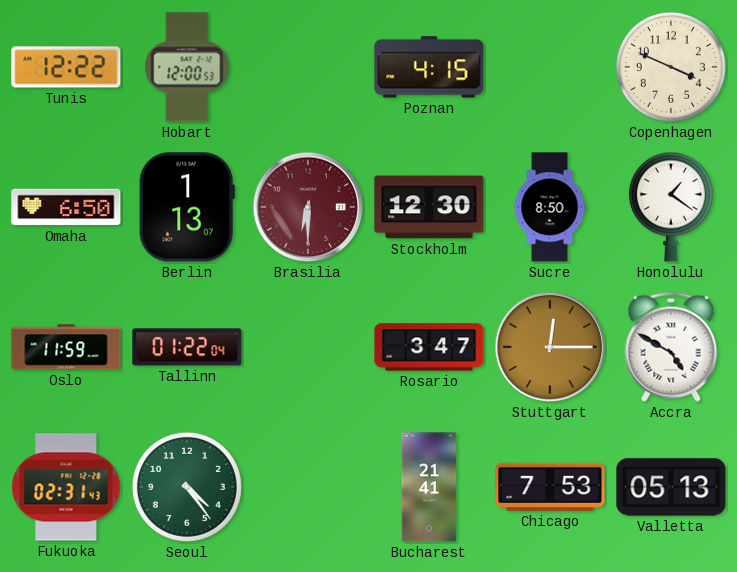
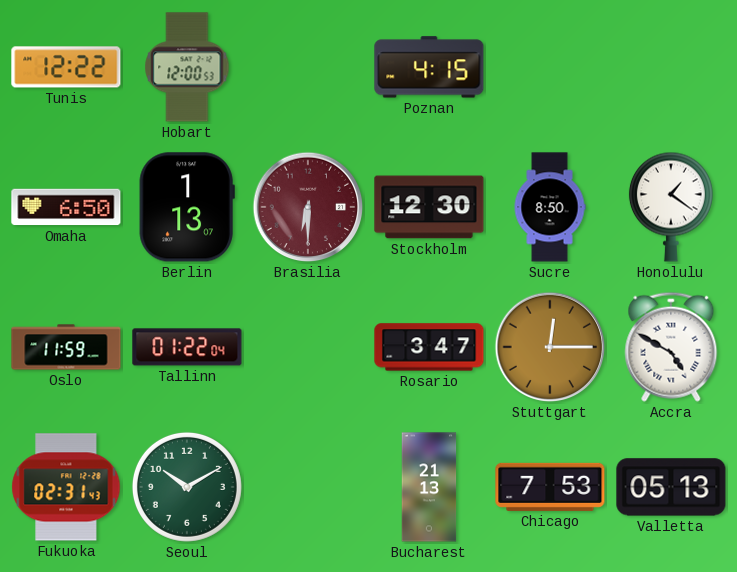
Copenhagen: 3:49 -> none (671, 67)
Seoul: 4:24 -> 10:10 (187, 487)
Bucharest: 21:41 -> 21:13 (429, 487)
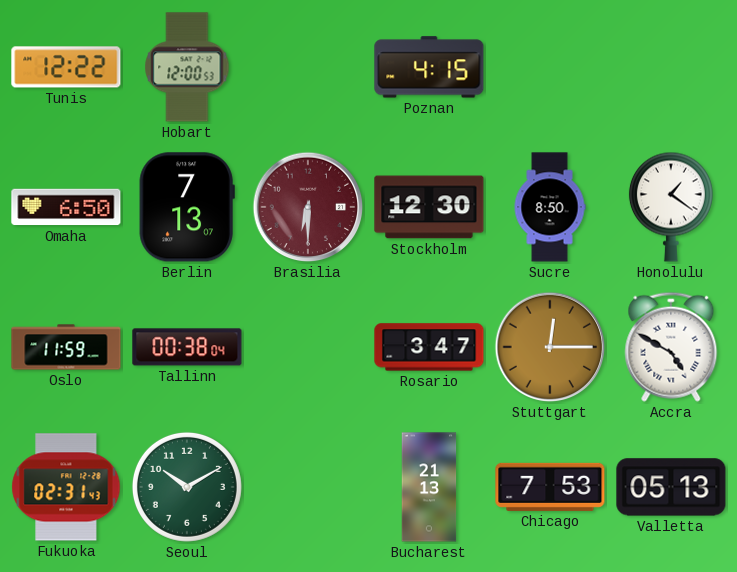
Berlin: 1:13 -> 7:13 (187, 207)
Tallinn: 01:22 -> 00:38 (187, 347)
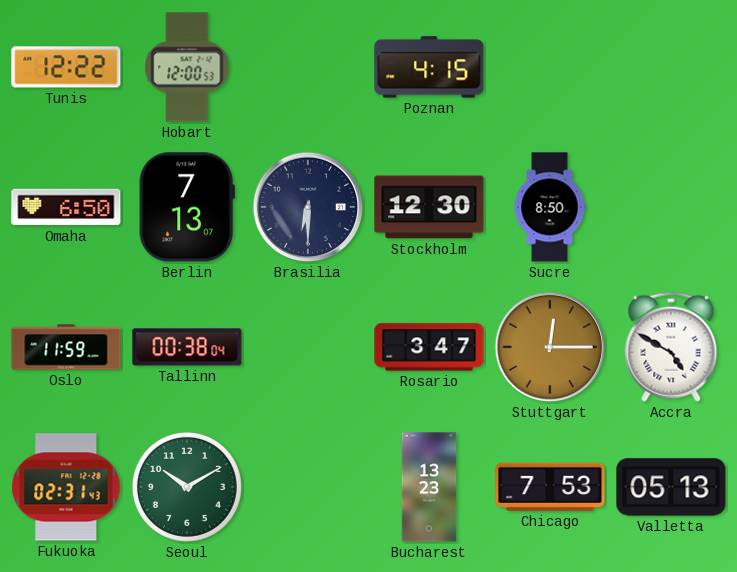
Brasilia dial: burgundy -> navy (308, 207)
Honolulu: 1:21 -> none (671, 207)
Bucharest: 21:13 -> 13:23 (429, 487)
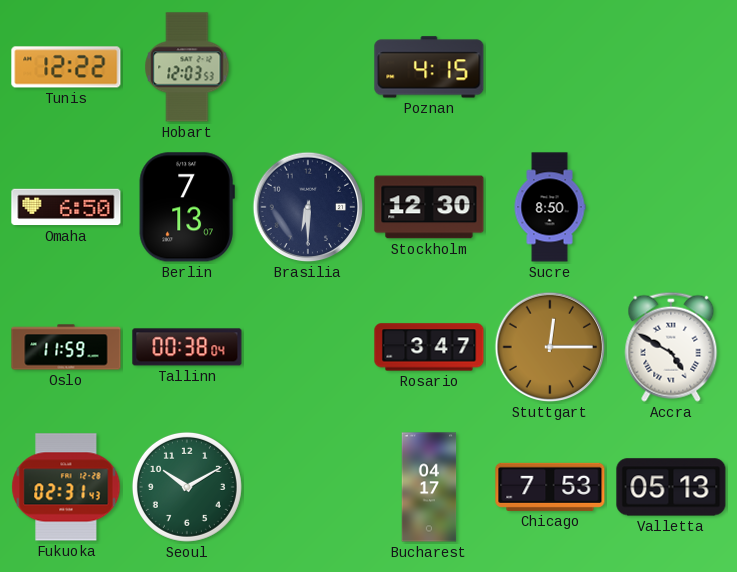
Hobart: 12:00 -> 12:03 (187, 67)
Bucharest: 13:23 -> 04:17 (429, 487)
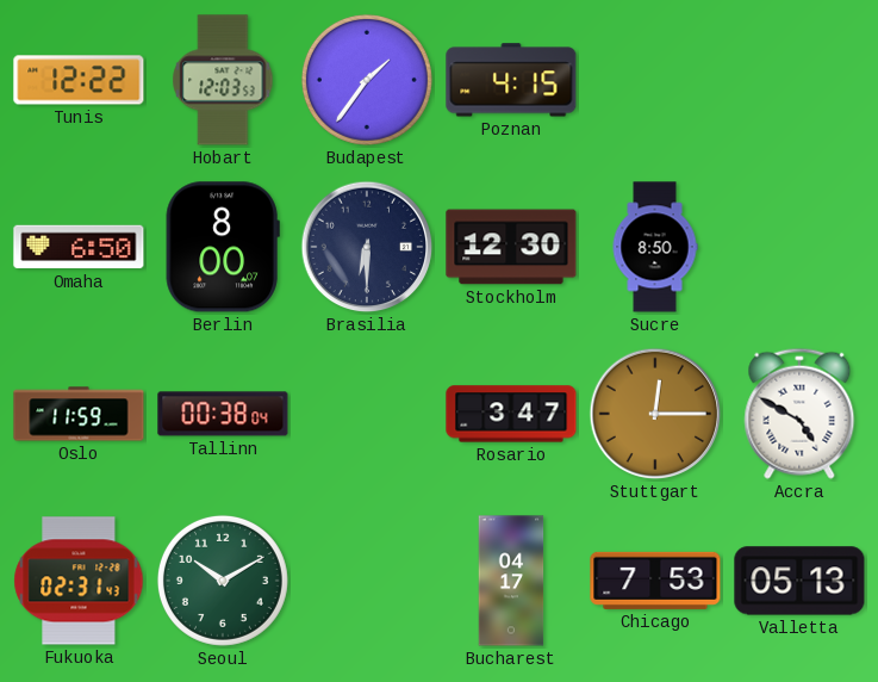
Budapest: none -> 1:36 (367, 80)
Berlin: 7:13 -> 8:00 (223, 247)
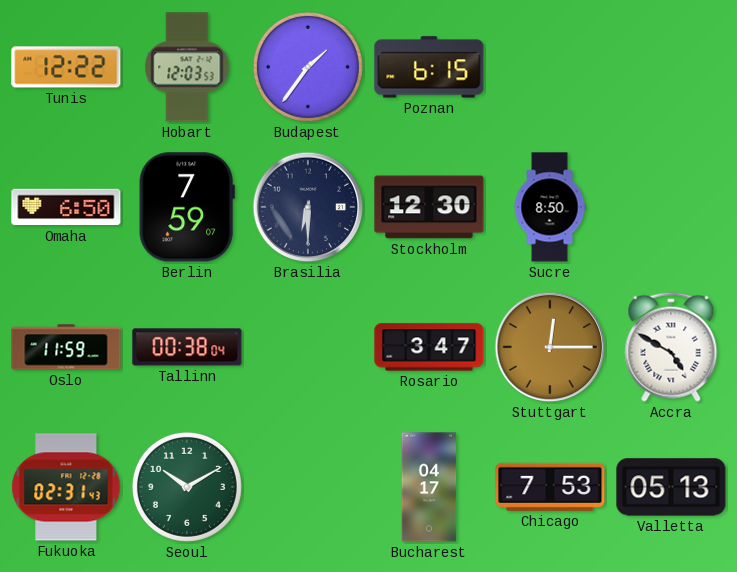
Poznan: 4:15 -> 6:15 (429, 67)
Berlin: 8:00 -> 7:59 (187, 207)
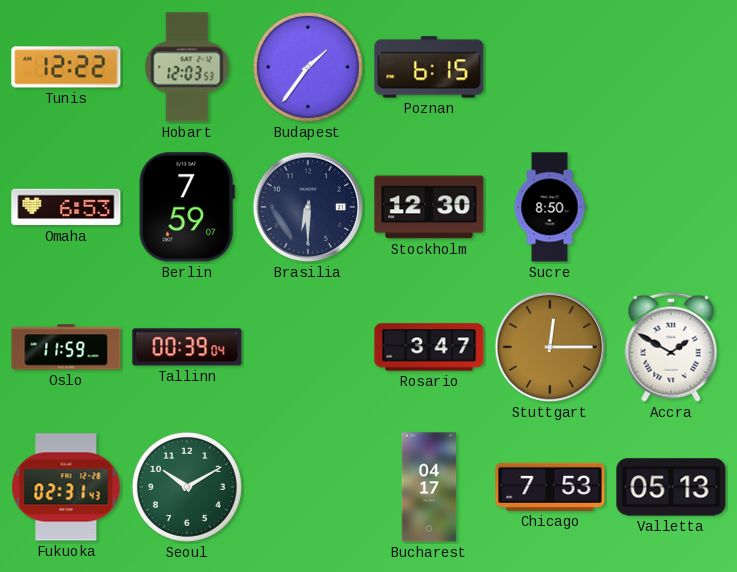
Omaha: 6:50 -> 6:53 (66, 207)
Tallinn: 00:38 -> 00:39 (187, 347)
Accra: 4:50 -> 1:50 (671, 347)
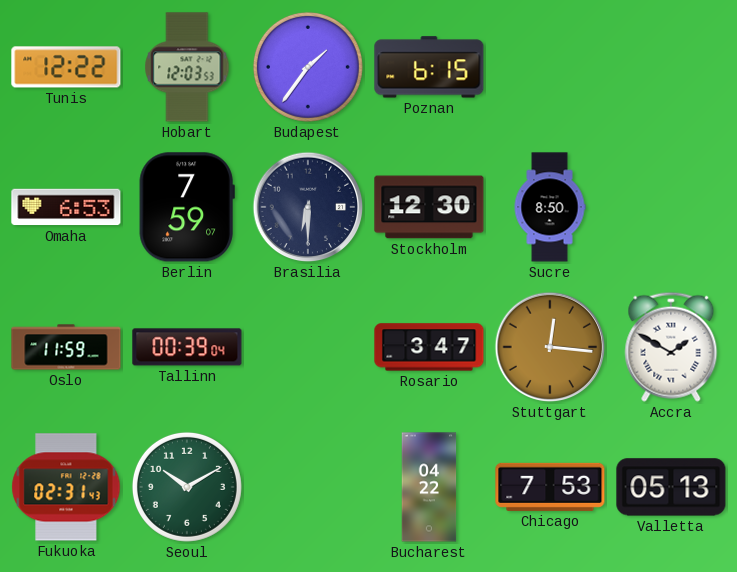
Stuttgart: 12:15 -> 12:16 (550, 347)
Bucharest: 04:17 -> 04:22 (429, 487)
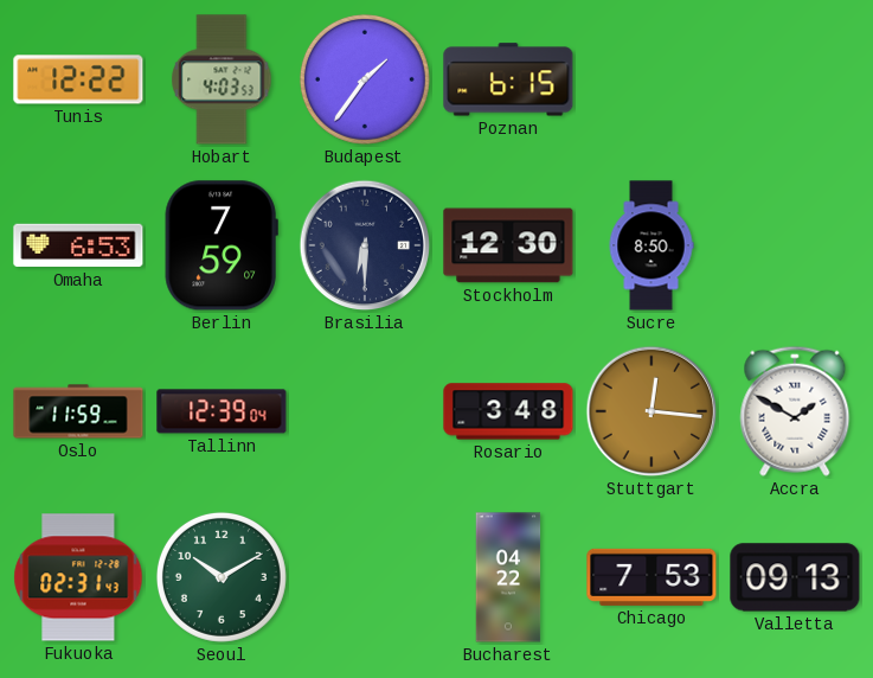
Hobart: 12:03 -> 4:03 (222, 79)
Tallinn: 00:39 -> 12:39 (222, 411)
Rosario: 3:47 -> 3:48 (508, 411)
Valletta: 05:13 -> 09:13 (795, 577)
